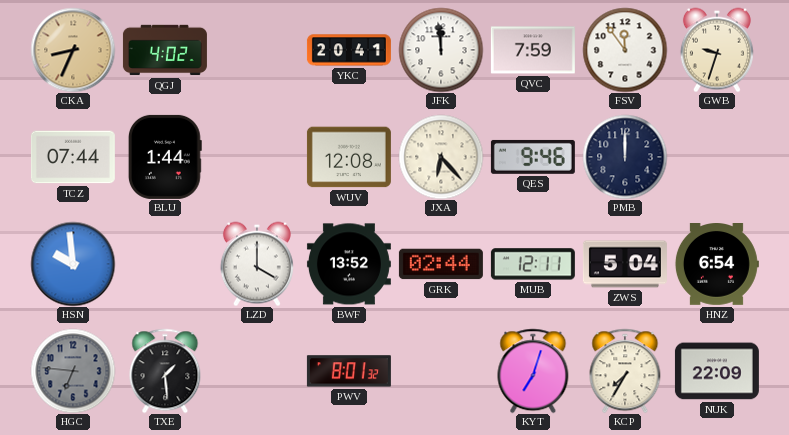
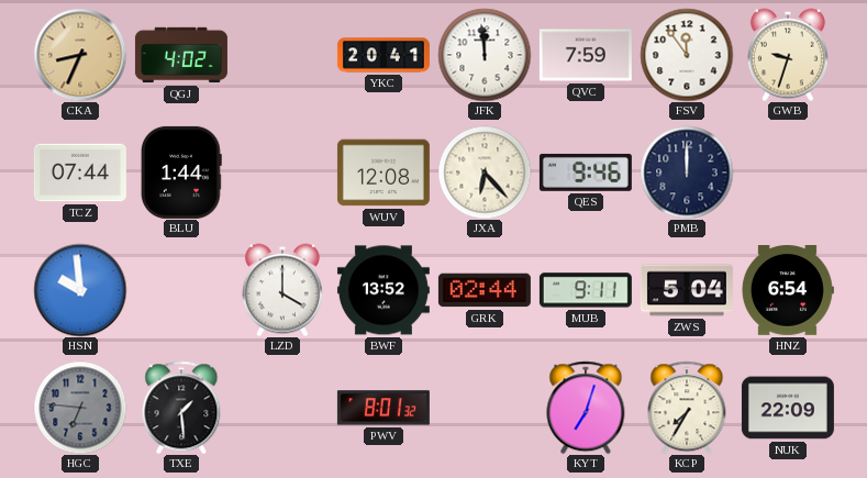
MUB: 12:11 -> 9:11 (586, 290)
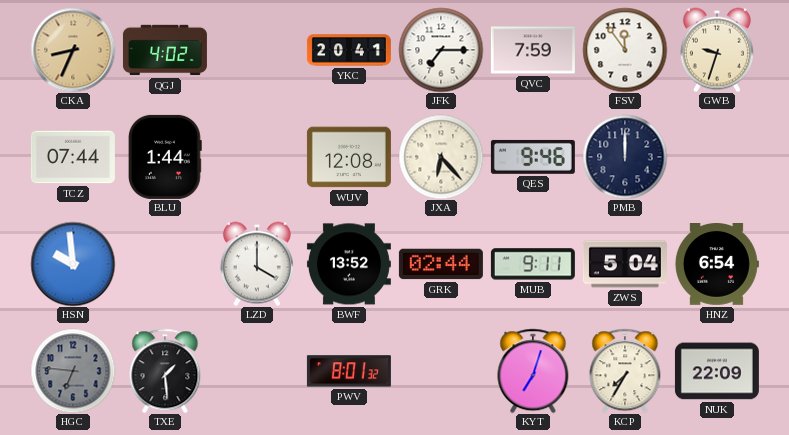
JFK: 11:59 -> 7:15 (441, 50)
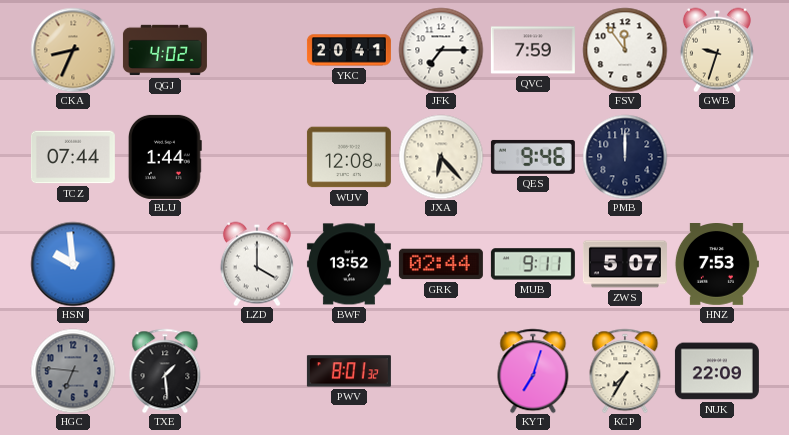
ZWS: 5:04 -> 5:07 (625, 264)
HNZ: 6:54 -> 7:53 (717, 265)
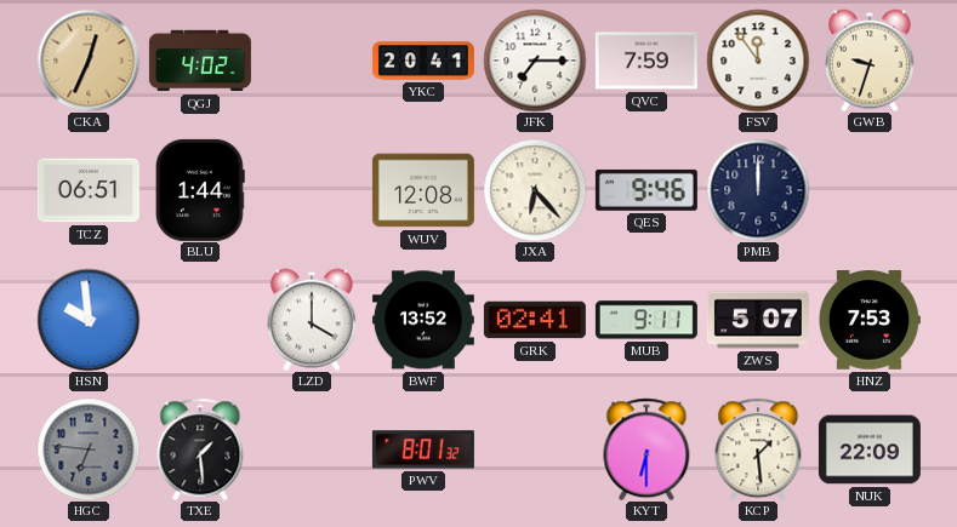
CKA: 8:34 -> 12:34 (89, 61)
TCZ: 07:44 -> 06:51 (89, 190)
GRK: 02:44 -> 02:41 (535, 320)
KYT: 7:03 -> 6:30 (646, 449)
KCP: 7:35 -> 1:29 (758, 449)
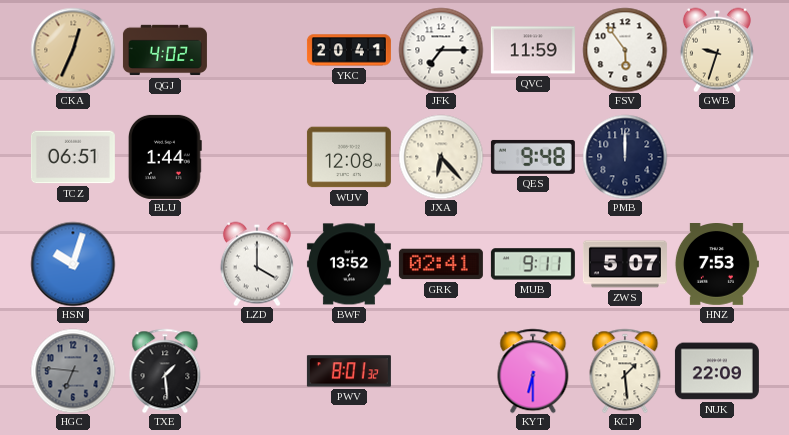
QVC: 7:59 -> 11:59 (533, 50)
FSV: 11:54 -> 5:54 (625, 50)
QES: 9:46 -> 9:48 (533, 157)
HSN: 9:59 -> 10:03 (73, 264)
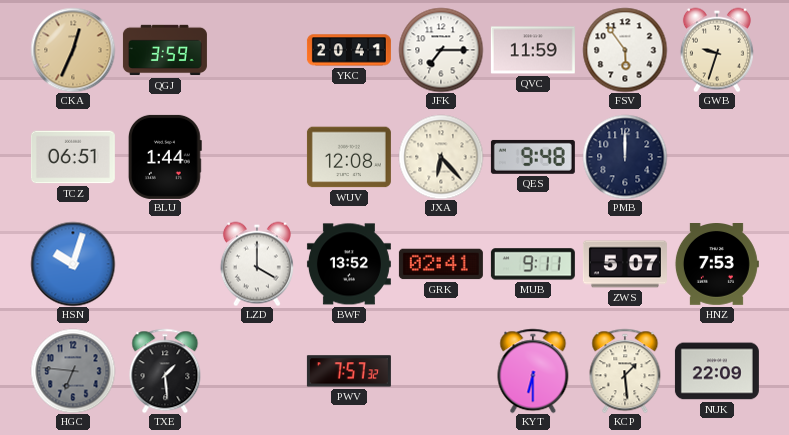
QGJ: 4:02 -> 3:59 (165, 50)
PWV: 8:01 -> 7:57 (349, 371)
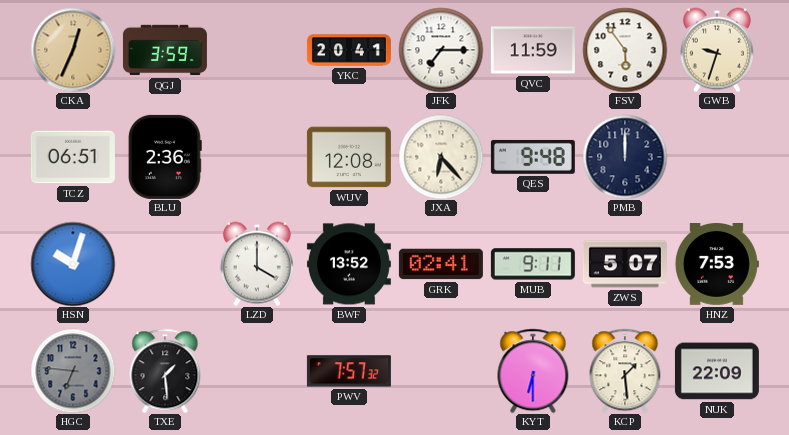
BLU: 1:44 -> 2:36 (165, 157)
